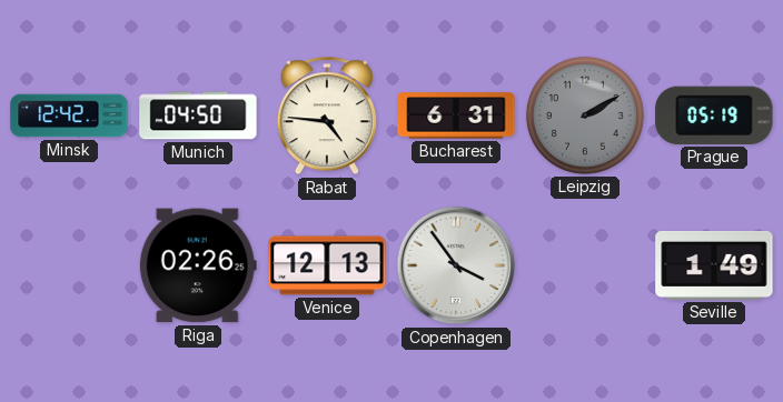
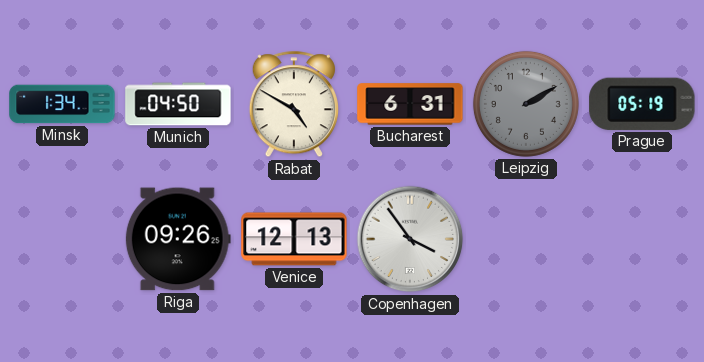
Minsk: 12:42 -> 1:34 (62, 104)
Rabat: 4:46 -> 4:50 (294, 105)
Riga: 02:26 -> 09:26 (178, 239)
Seville: 1:49 -> none (714, 265)
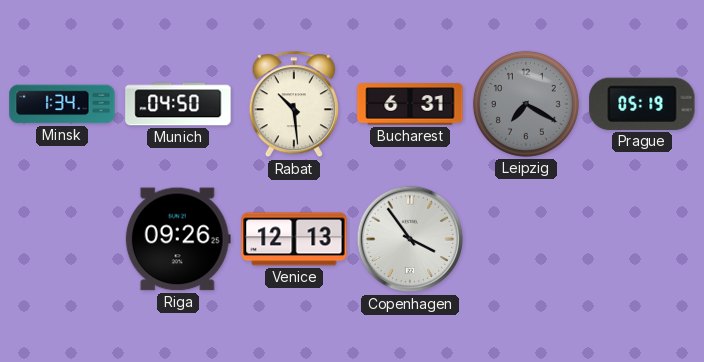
Rabat: 4:50 -> 10:29 (294, 105)
Leipzig: 2:10 -> 7:20 (526, 104)
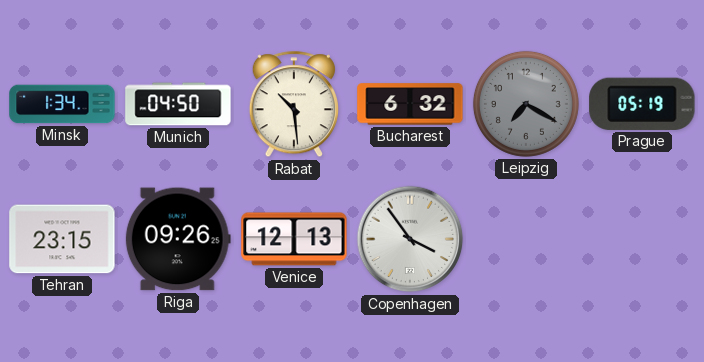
Bucharest: 6:31 -> 6:32 (410, 104)
Tehran: none -> 23:15 (62, 239)
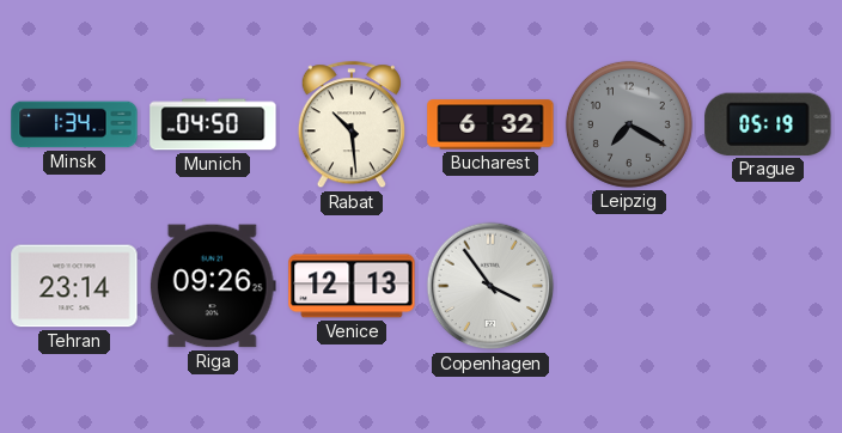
Tehran: 23:15 -> 23:14 (74, 286)
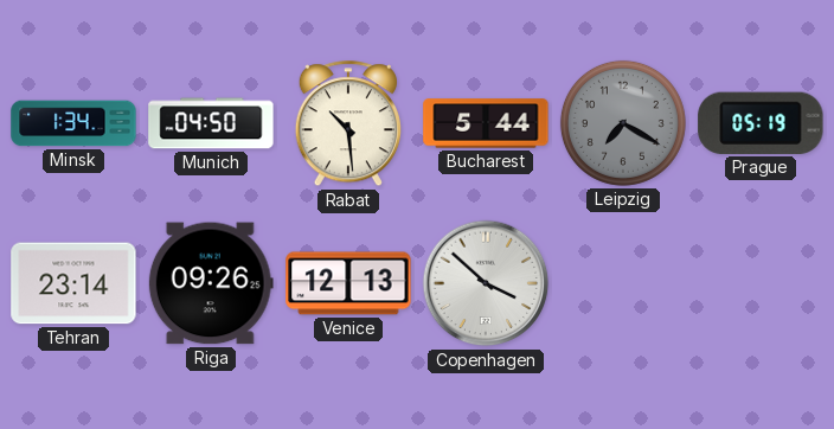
Bucharest: 6:32 -> 5:44 (486, 123)
Copenhagen: 3:54 -> 3:52 (486, 283)
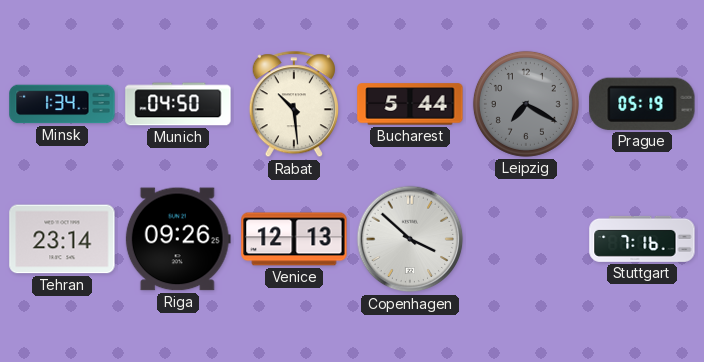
Stuttgart: none -> 7:16 (642, 239)
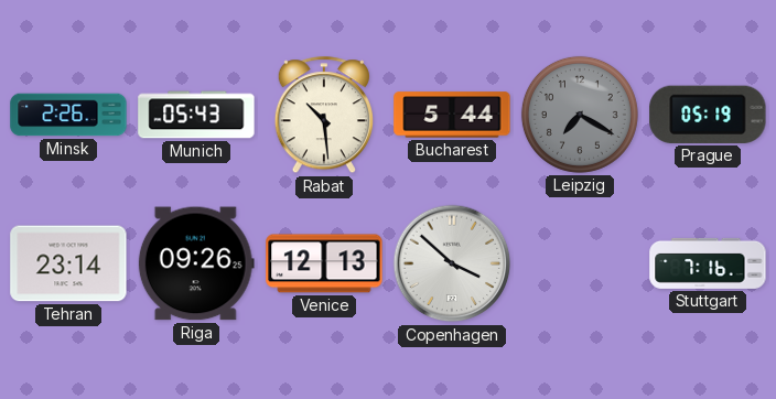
Minsk: 1:34 -> 2:26 (68, 115)
Munich: 04:50 -> 05:43 (196, 115)
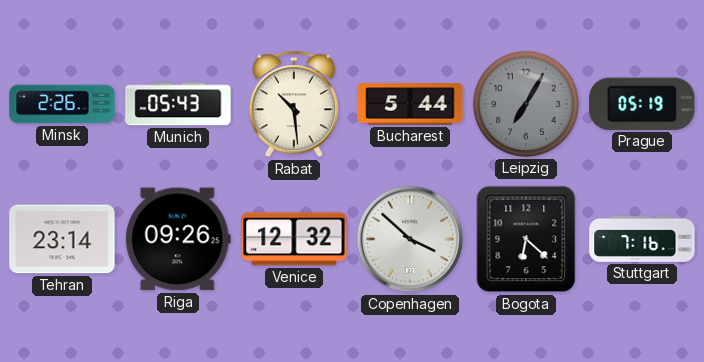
Leipzig: 7:20 -> 7:05 (526, 104)
Venice: 12:13 -> 12:32 (294, 239)
Bogota: none -> 6:22 (526, 239)
